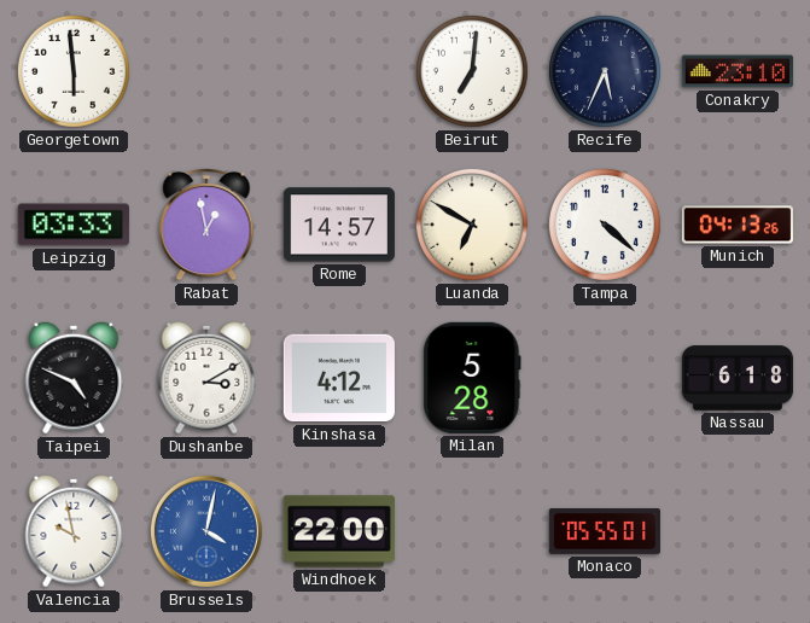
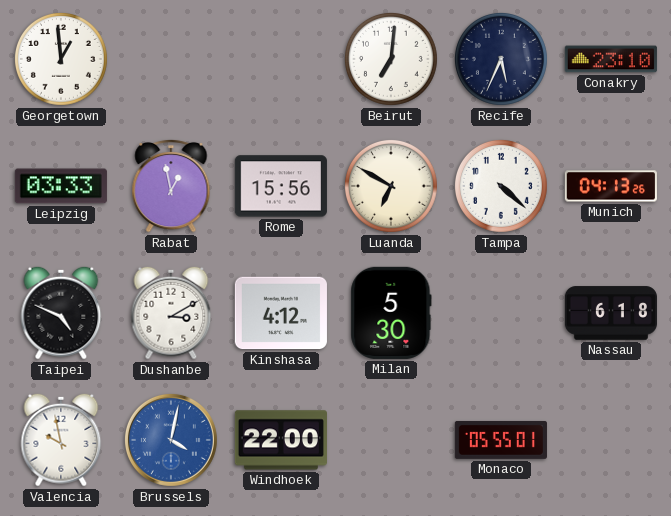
Georgetown: 5:59 -> 12:59 (61, 59)
Rome: 14:57 -> 15:56 (281, 186)
Milan: 5:28 -> 5:30 (391, 313)
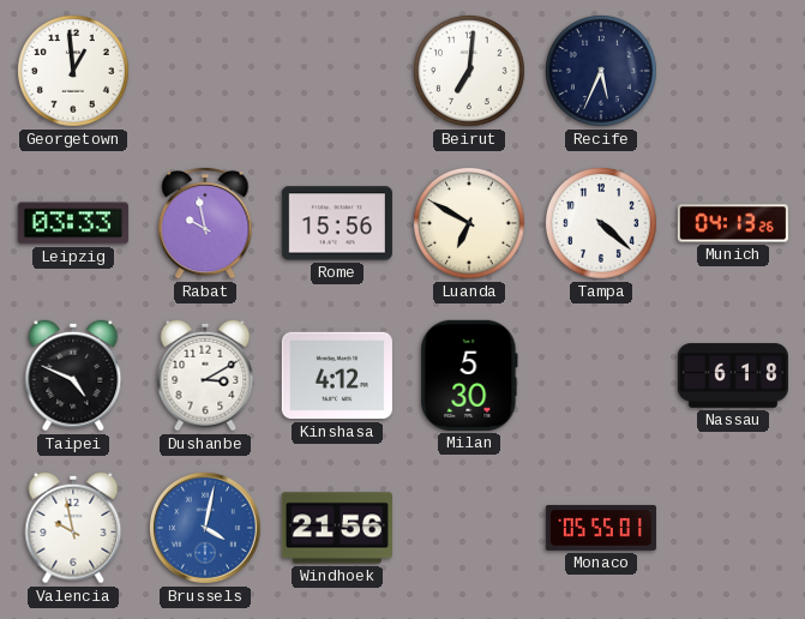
Conakry: 23:10 -> none (611, 59)
Rabat: 12:58 -> 9:58 (205, 223)
Windhoek: 22:00 -> 21:56 (337, 528)
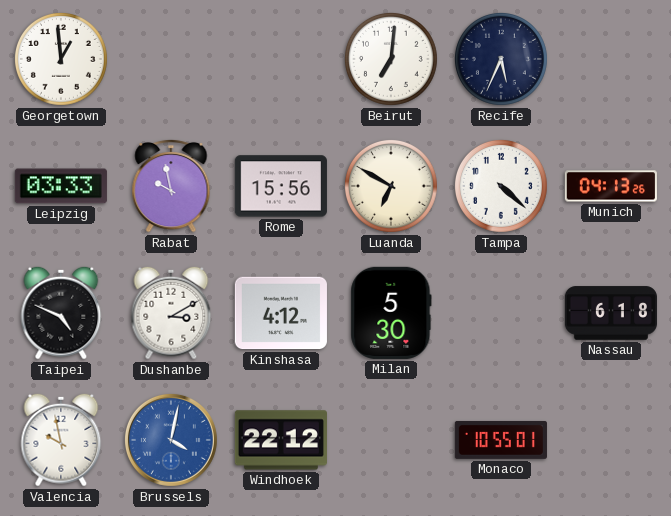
Windhoek: 21:56 -> 22:12 (281, 440)
Monaco: 05:55 -> 10:55 (501, 440)
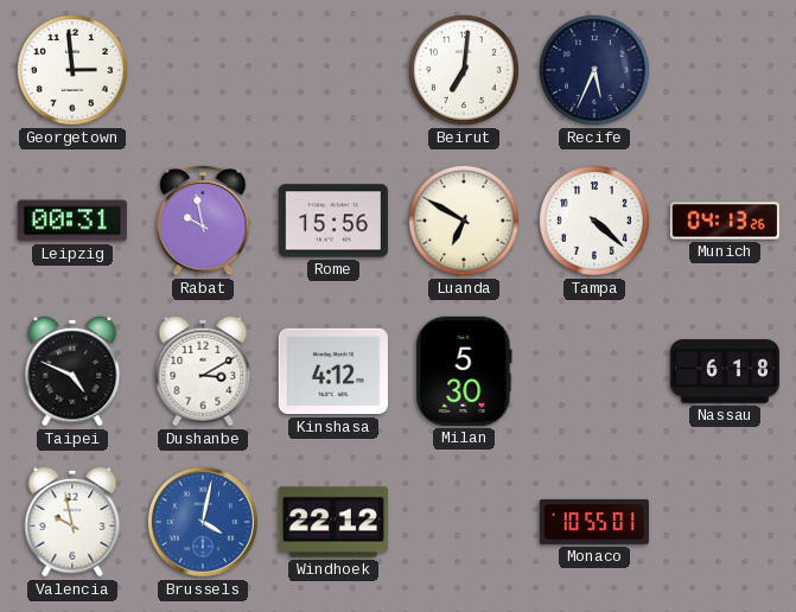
Georgetown: 12:59 -> 2:59 (72, 70)
Leipzig: 03:33 -> 00:31 (72, 221)
